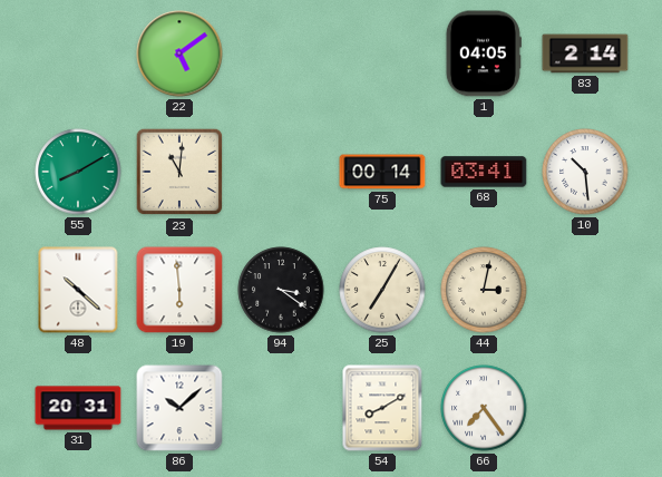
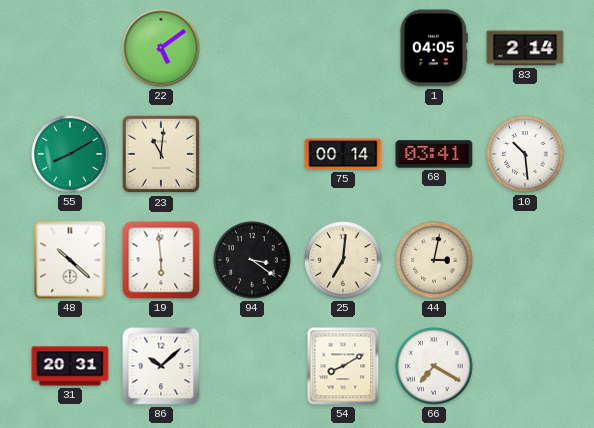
25: 7:05 -> 7:01 (343, 260)
66: 7:24 -> 7:20 (434, 366)
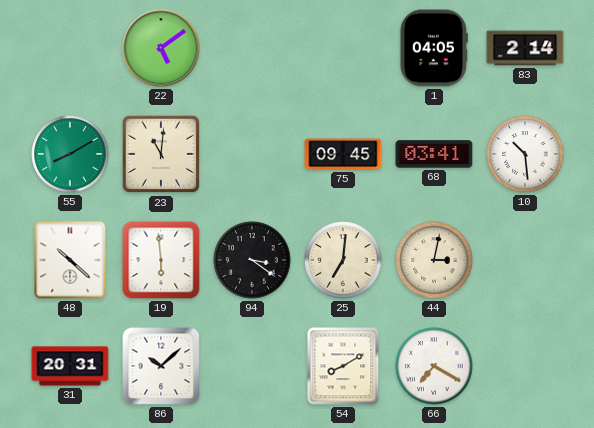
75: 00:14 -> 09:45 (343, 154)
